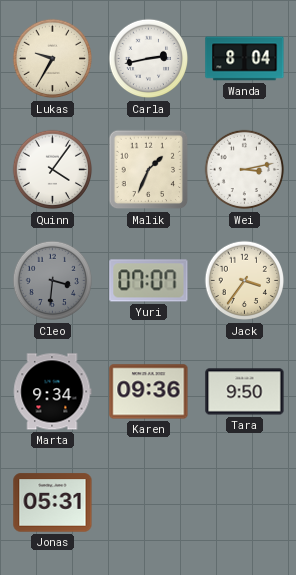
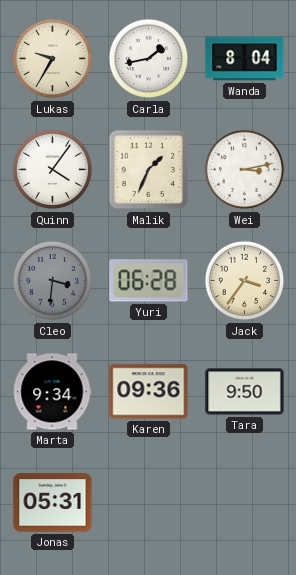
Carla: 2:43 -> 1:43 (149, 59)
Yuri: 07:07 -> 06:28 (149, 281)
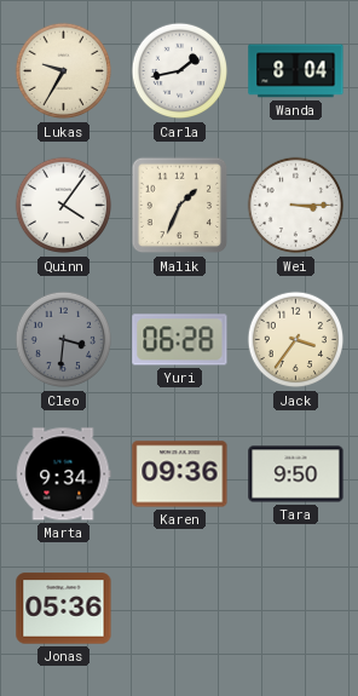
Wei: 3:13 -> 3:15 (296, 206)
Jonas: 05:31 -> 05:36 (64, 609)
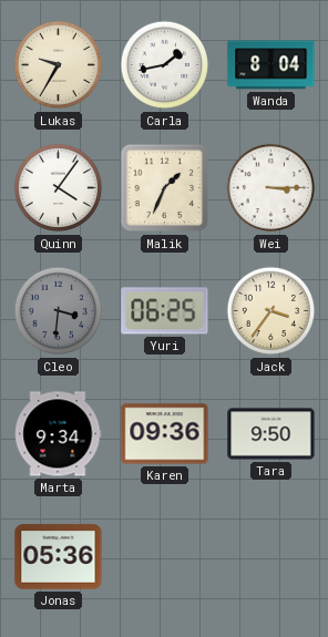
Yuri: 06:28 -> 06:25 (165, 311)
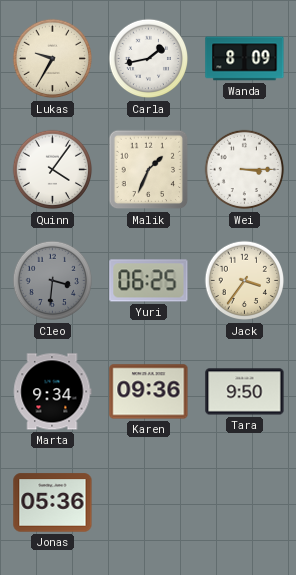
Wanda: 8:04 -> 8:09 (245, 59)
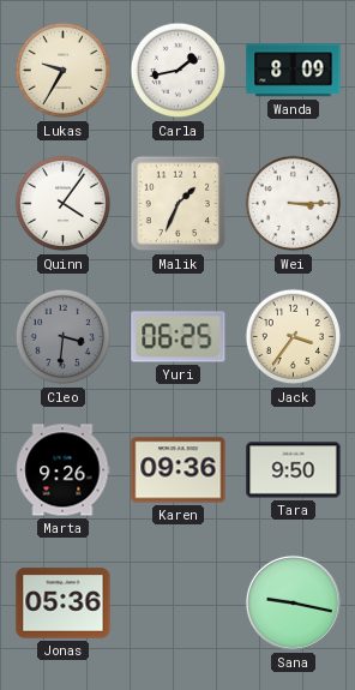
Marta: 9:34 -> 9:26 (64, 470)
Sana: none -> 9:17 (293, 602)
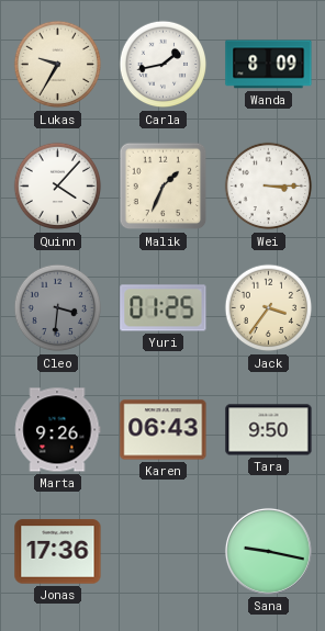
Quinn: 4:06 -> 4:07 (58, 187)
Yuri: 06:25 -> 01:25 (164, 308)
Karen: 09:36 -> 06:43 (164, 430)
Jonas: 05:36 -> 17:36 (58, 552)
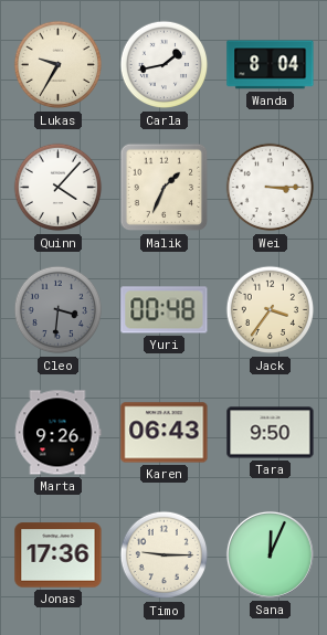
Wanda: 8:09 -> 8:04 (271, 65)
Yuri: 01:25 -> 00:48 (165, 310)
Timo: none -> 9:15 (165, 555)
Sana: 9:17 -> 12:04 (270, 554)
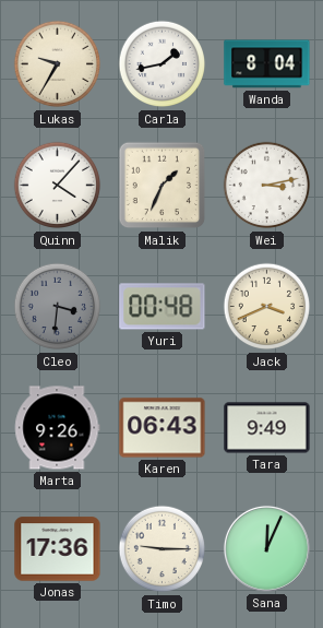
Wei: 3:15 -> 3:13 (267, 186)
Jack: 3:36 -> 3:41 (267, 307)
Tara: 9:50 -> 9:49 (267, 428)
